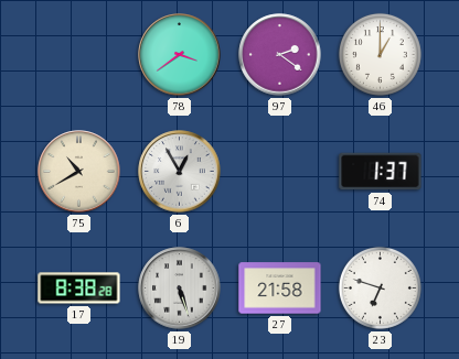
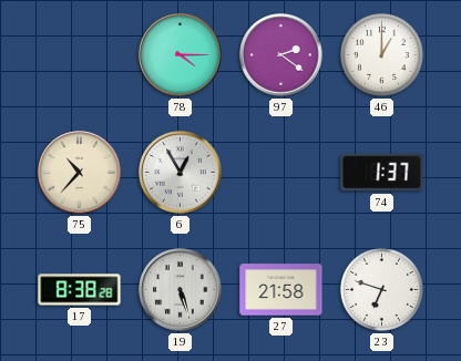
78: 3:39 -> 4:15 (181, 55)
75: 10:40 -> 10:37 (80, 173)
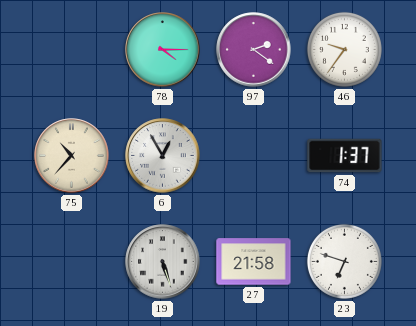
46: 1:00 -> 9:36 (344, 49)
17: 8:38 -> none (80, 290)
